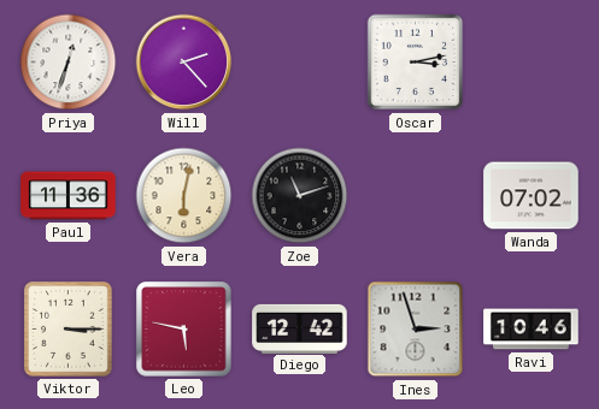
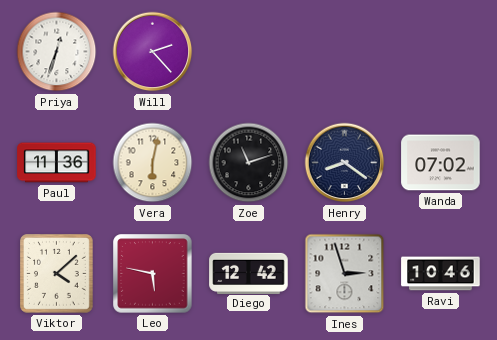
Oscar: 3:13 -> none (416, 63)
Henry: none -> 8:21 (345, 163)
Viktor: 3:15 -> 4:08 (57, 274)
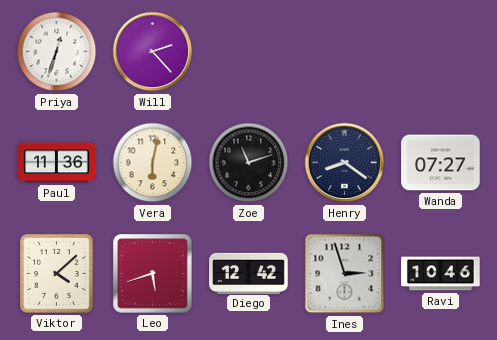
Wanda: 07:02 -> 07:27 (441, 163)
Leo: 5:47 -> 5:42 (153, 274)
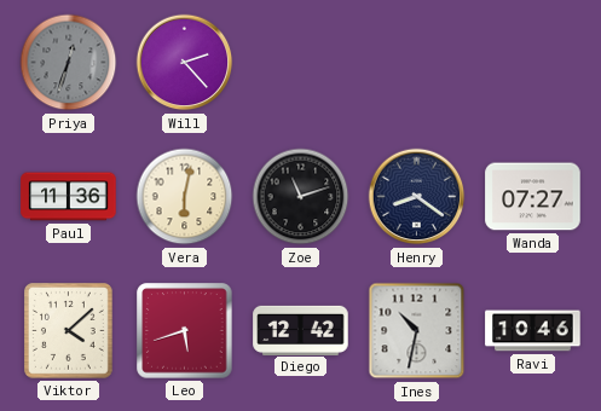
Priya dial: white -> grey (69, 63)
Ines: 2:57 -> 10:32 (417, 331)
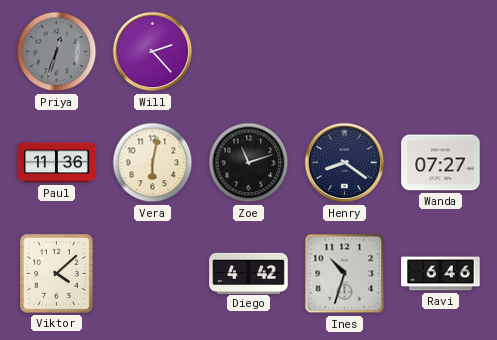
Leo: 5:42 -> none (185, 331)
Diego: 12:42 -> 4:42 (249, 273)
Ines: 10:32 -> 10:33 (345, 274)
Ravi: 10:46 -> 6:46 (441, 274)
